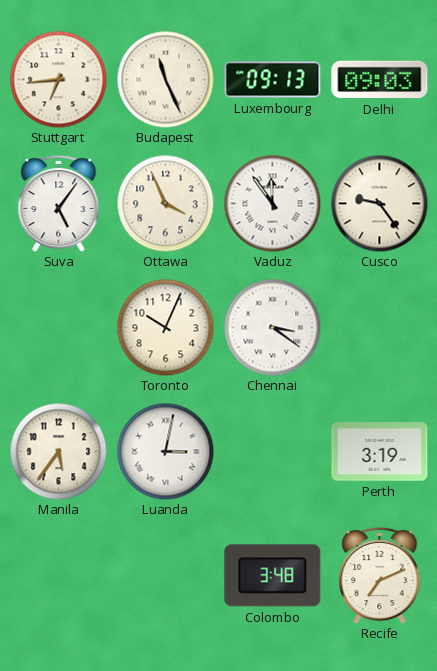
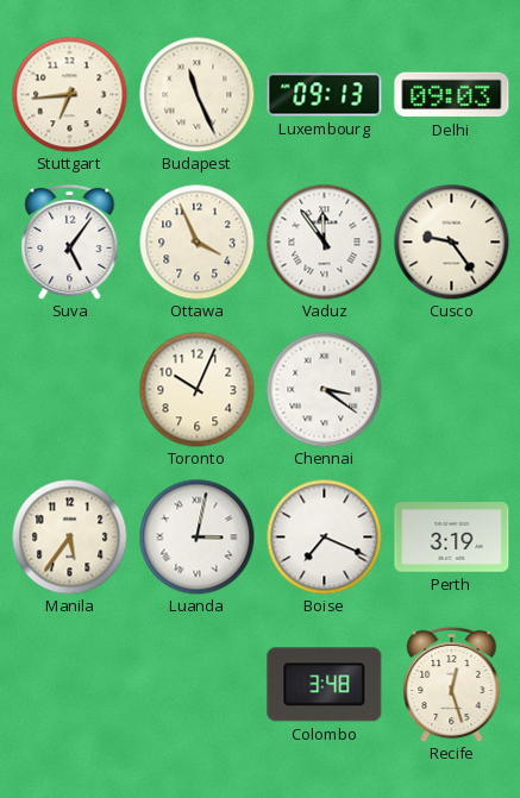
Boise: none -> 7:19 (324, 536)
Recife: 7:11 -> 12:27 (452, 684)
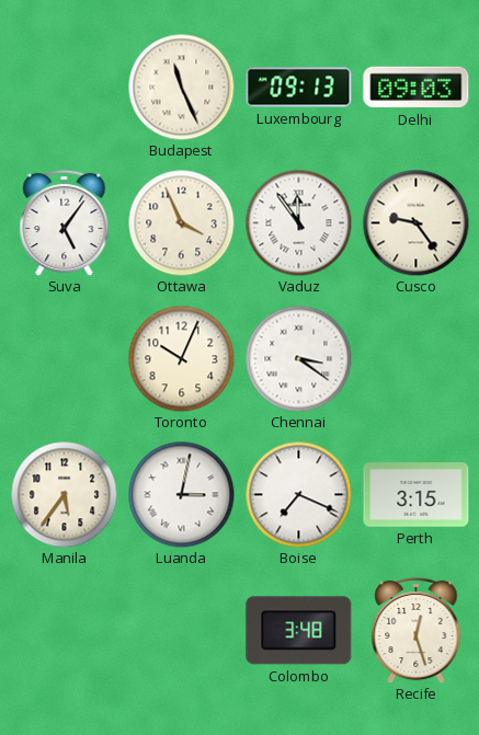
Stuttgart: 6:44 -> none (69, 94)
Perth: 3:19 -> 3:15 (417, 495)
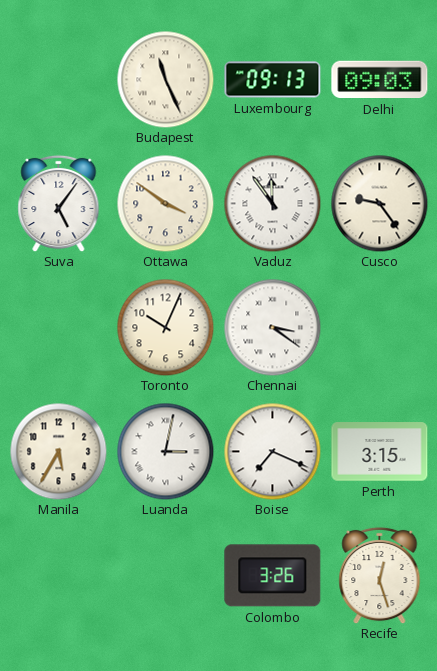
Ottawa: 3:56 -> 3:51 (165, 203)
Manila: 5:36 -> 5:35 (58, 451)
Colombo: 3:48 -> 3:26 (273, 576)
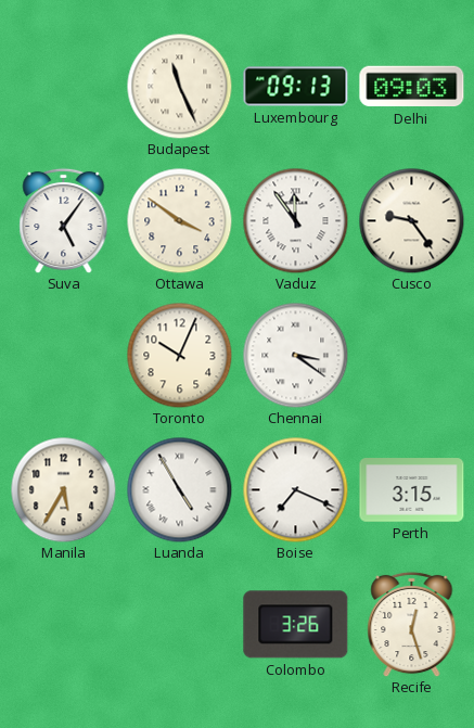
Luanda: 3:02 -> 4:55 (179, 489)
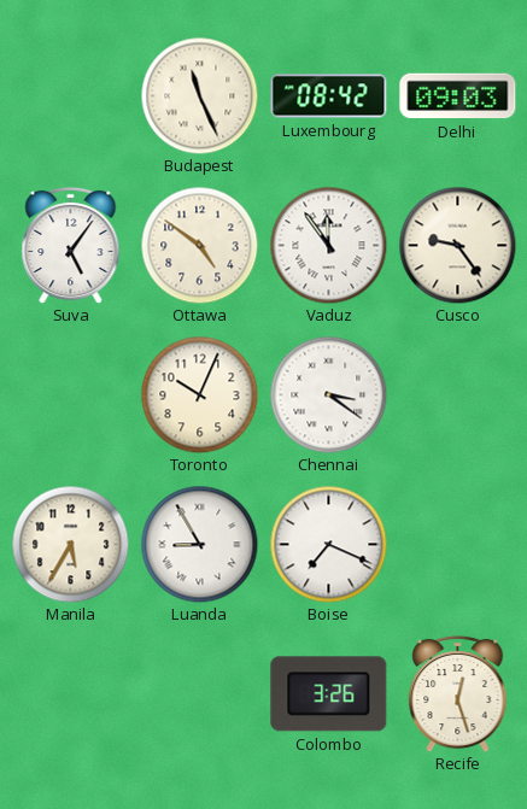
Luxembourg: 09:13 -> 08:42 (329, 96)
Ottawa: 3:51 -> 4:51 (199, 245)
Luanda: 4:55 -> 8:55 (199, 544)
Perth: 3:15 -> none (412, 490)
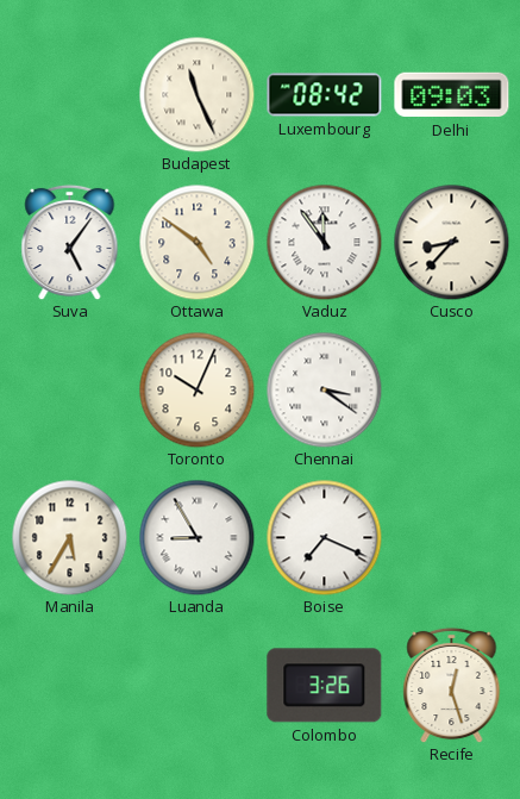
Cusco: 9:24 -> 8:37 (451, 242)
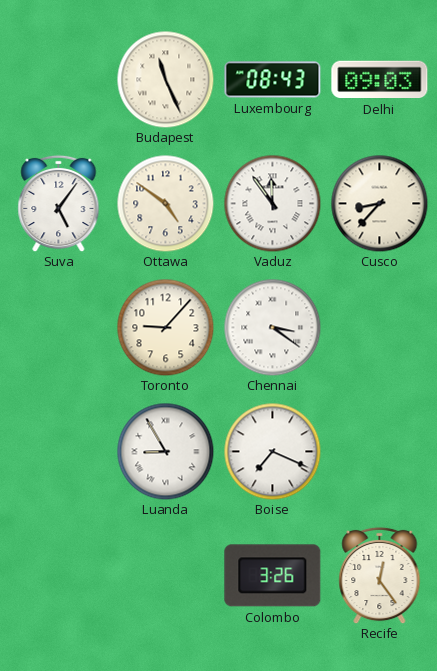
Luxembourg: 08:42 -> 08:43 (273, 80)
Toronto: 10:04 -> 9:07 (165, 327)
Manila: 5:35 -> none (69, 537)
Recife: 12:27 -> 12:24 (380, 575)
